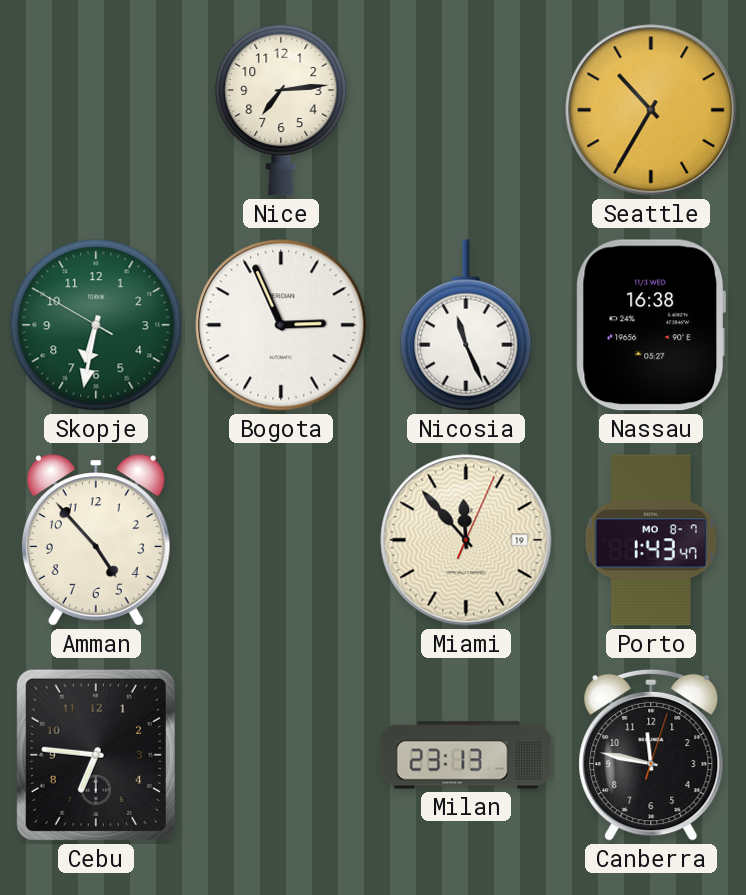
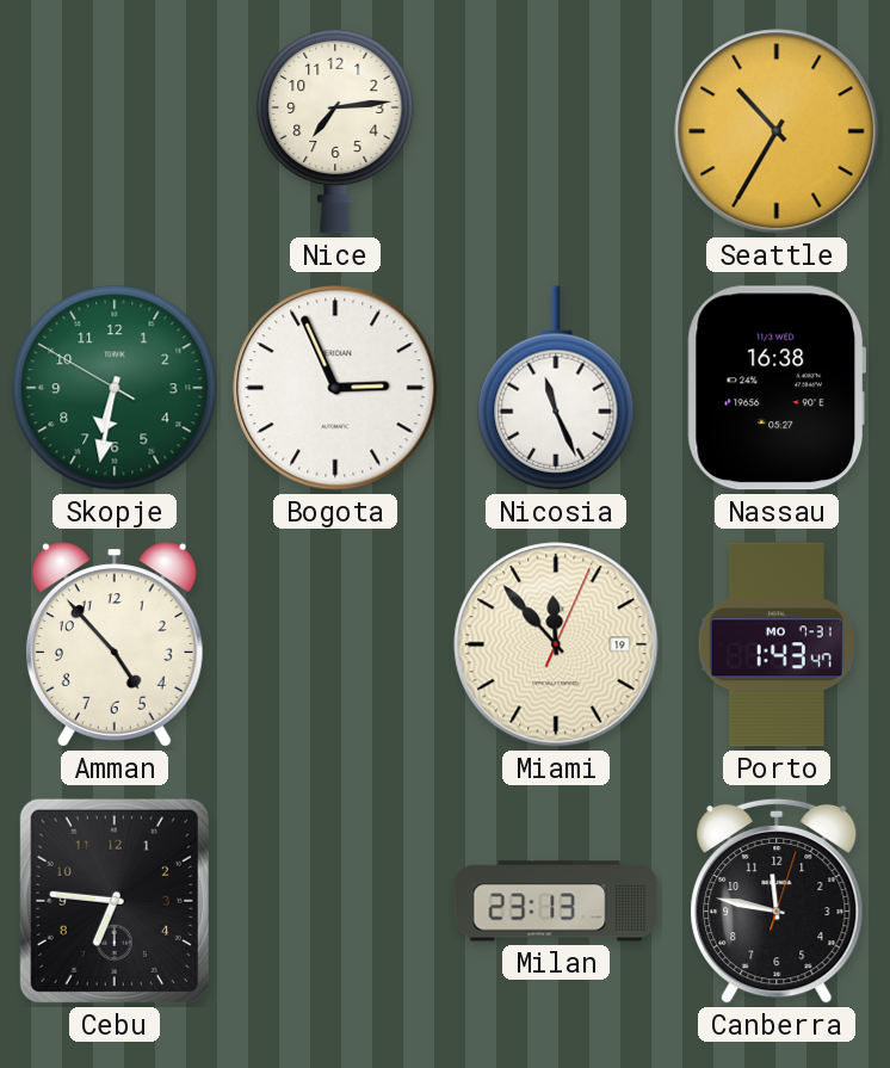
Porto date: MO 8-7 -> MO 7-31 (777, 644)
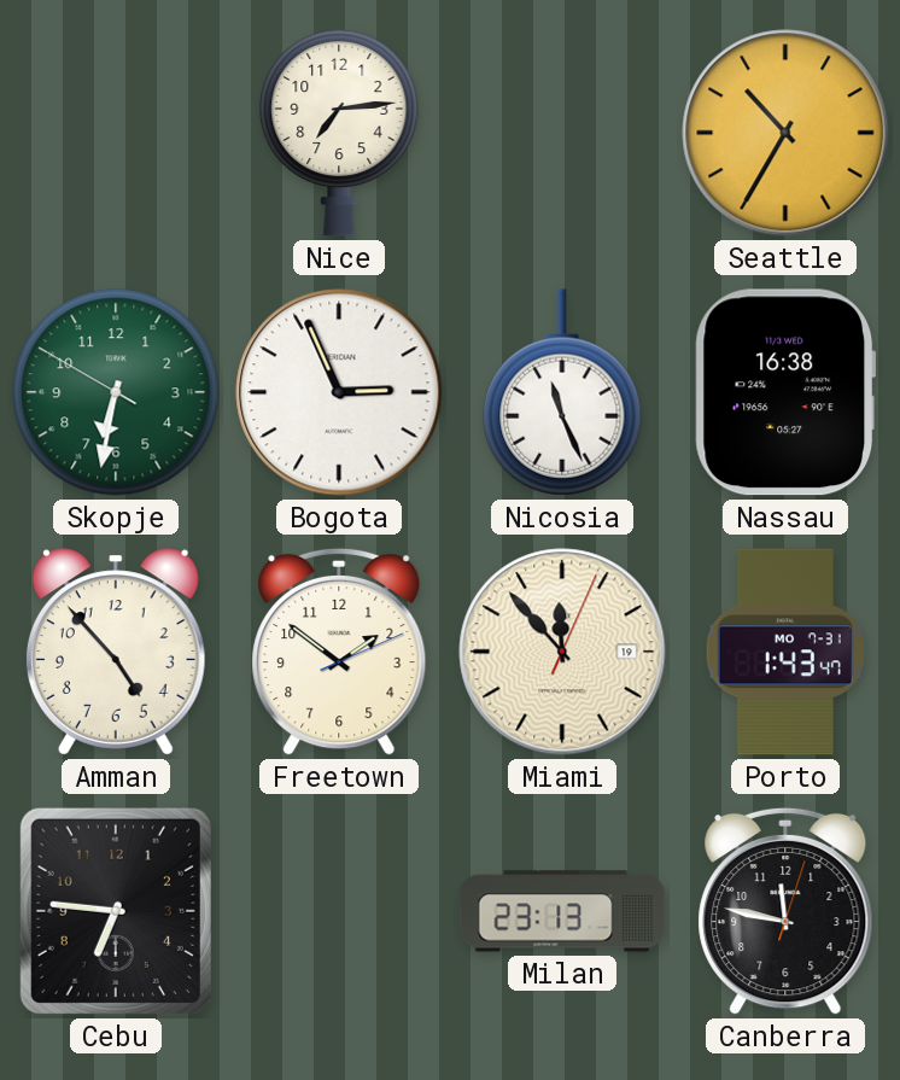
Freetown: none -> 1:51 (339, 652)
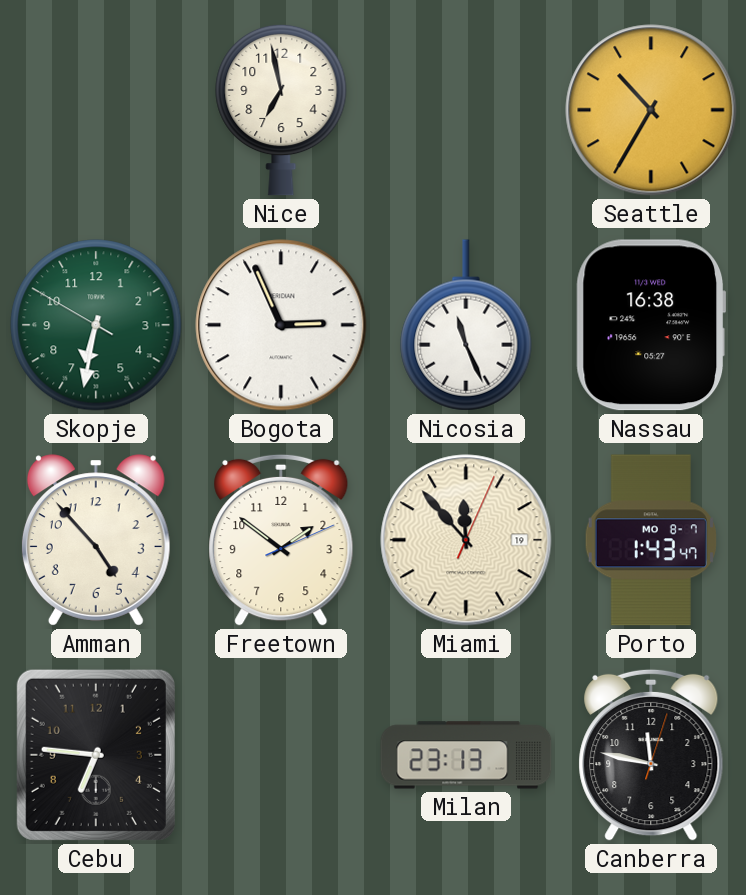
Nice: 7:14 -> 6:58 (281, 110)
Porto date: MO 7-31 -> MO 8-7 (651, 540)
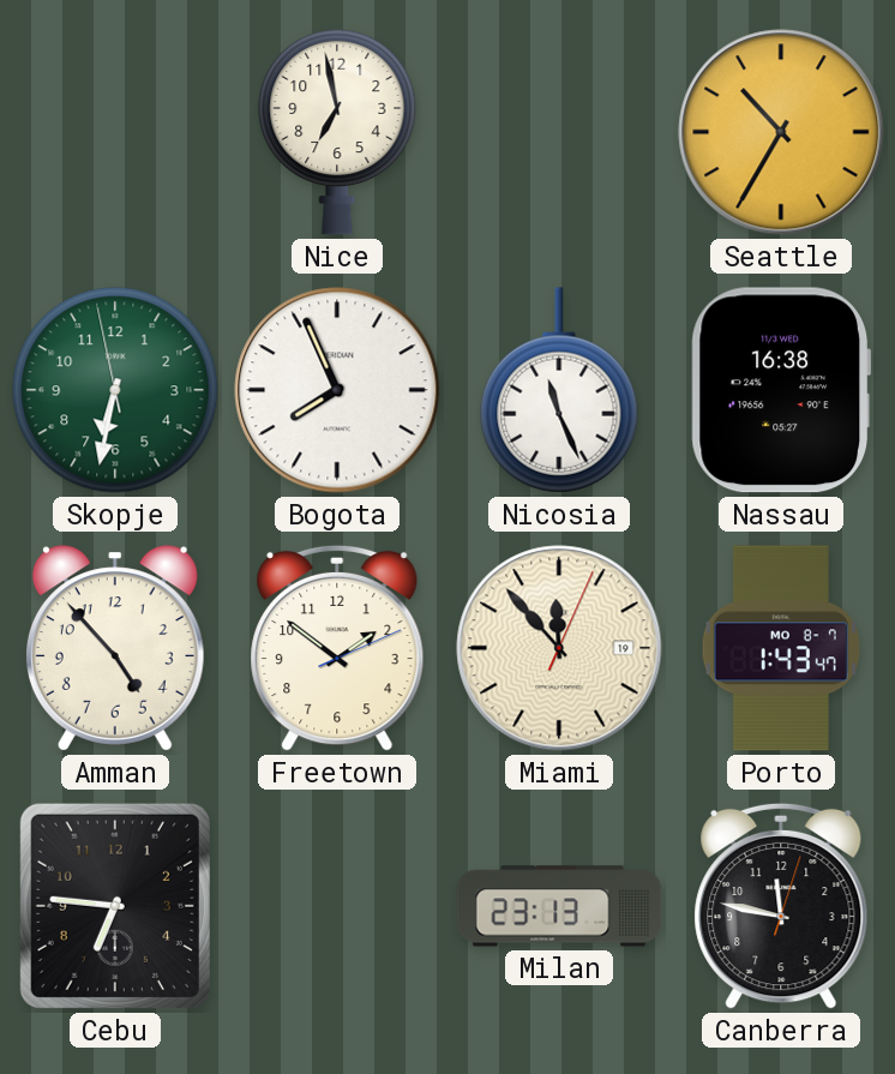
Skopje: 6:31:50 -> 6:31:58 (115, 390)
Bogota: 2:56 -> 7:56 (337, 390)
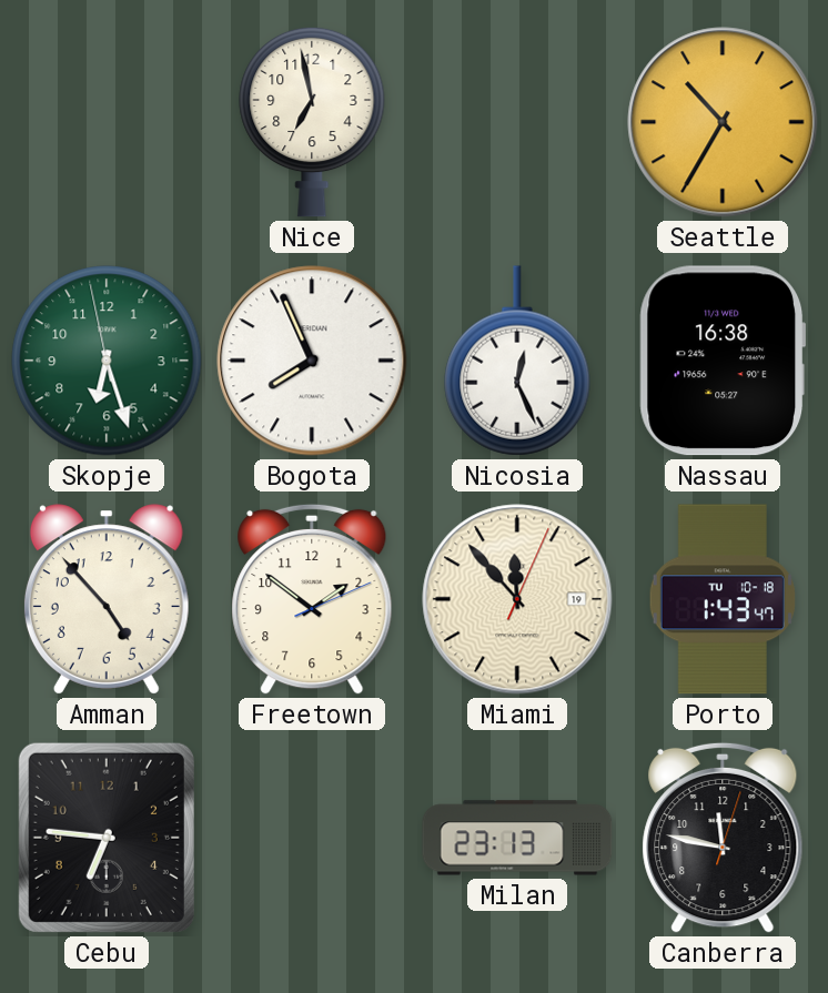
Skopje: 6:31 -> 6:26 (107, 361)
Nicosia: 11:26 -> 12:26 (517, 361)
Porto date: MO 8-7 -> TU 10-18 (723, 599)
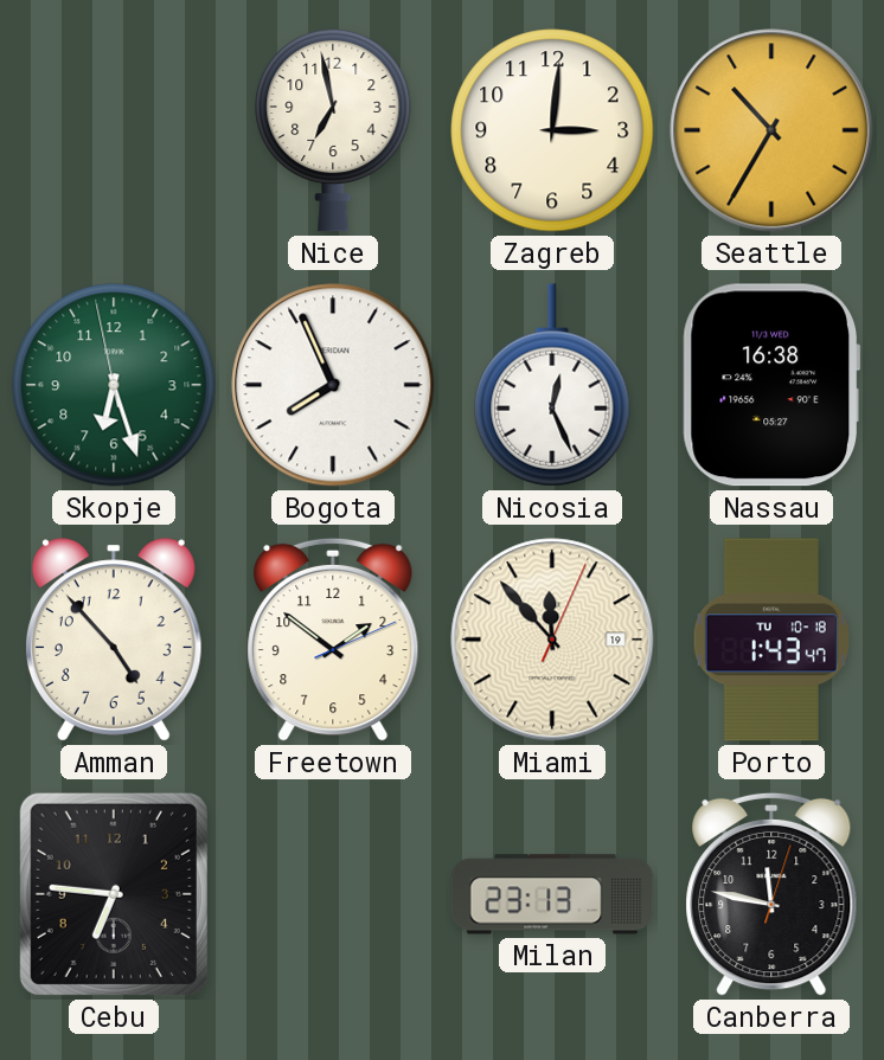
Zagreb: none -> 3:01 (552, 130)
